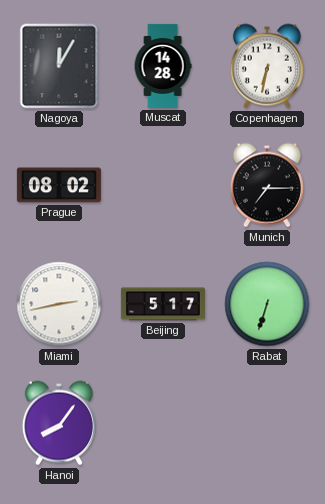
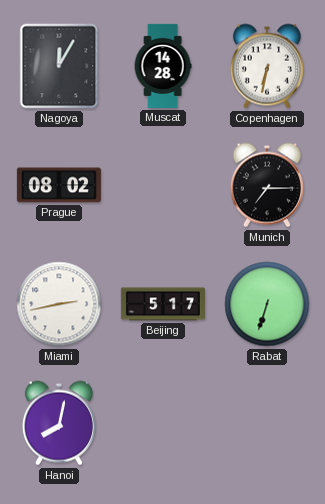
Hanoi: 8:06 -> 8:02 (59, 423)
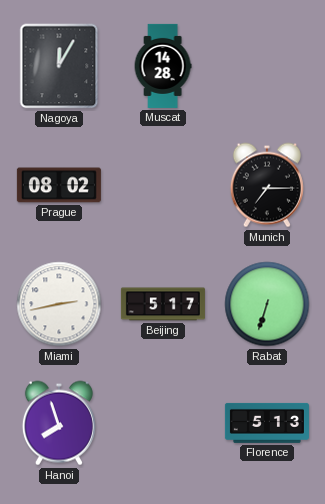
Copenhagen: 6:32 -> none (267, 66)
Hanoi: 8:02 -> 7:57 (59, 423)
Florence: none -> 5:13 (267, 423)
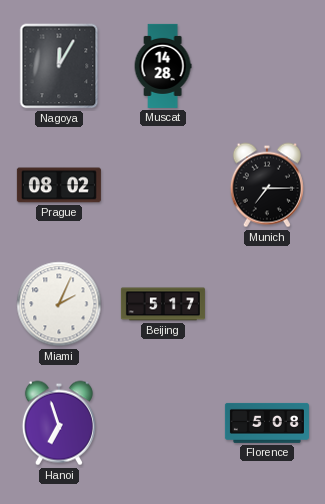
Miami: 2:43 -> 2:04 (59, 304)
Rabat: 6:33 -> none (267, 304)
Hanoi: 7:57 -> 6:57 (59, 423)
Florence: 5:13 -> 5:08 (267, 423)
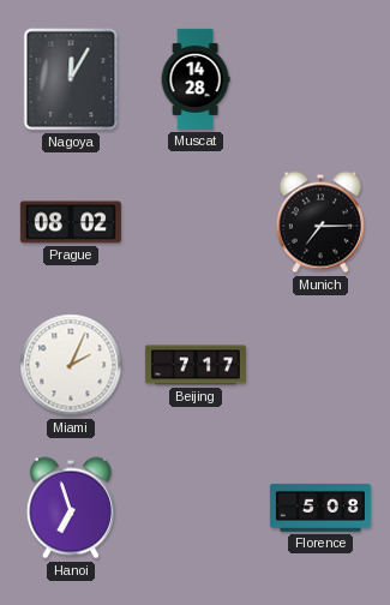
Beijing: 5:17 -> 7:17 (196, 365)
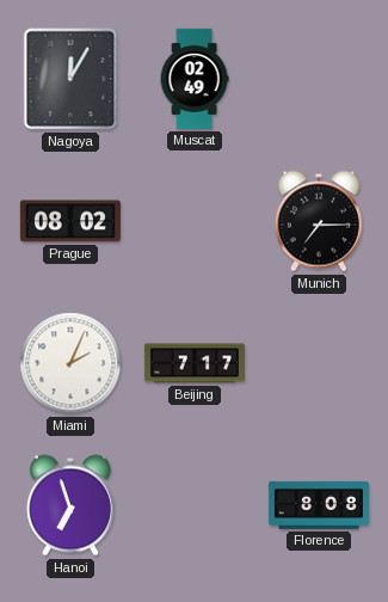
Muscat: 14:28 -> 02:49 (195, 79)
Florence: 5:08 -> 8:08 (319, 505)
